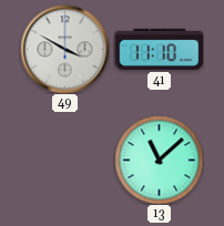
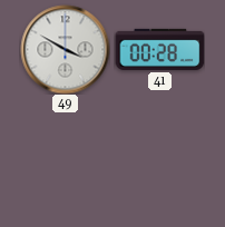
41: 11:10 -> 00:28 (159, 49)
13: 11:08 -> none (159, 160)
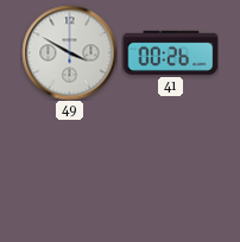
41: 00:28 -> 00:26 (170, 52)
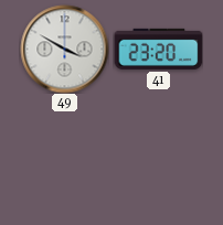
41: 00:26 -> 23:20 (158, 49)
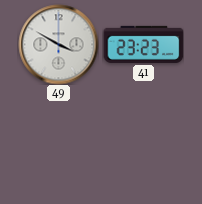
41: 23:20 -> 23:23 (143, 44)
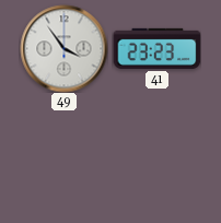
49: 3:50 -> 3:54 (63, 48)
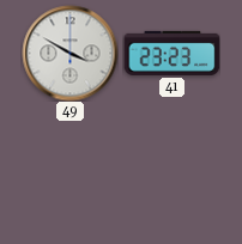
49: 3:54 -> 3:50 (69, 53)
